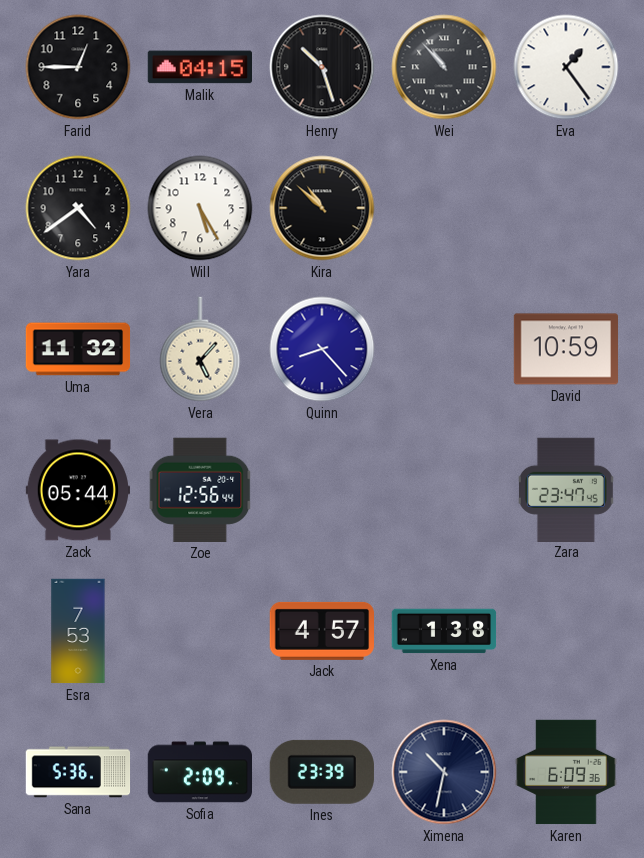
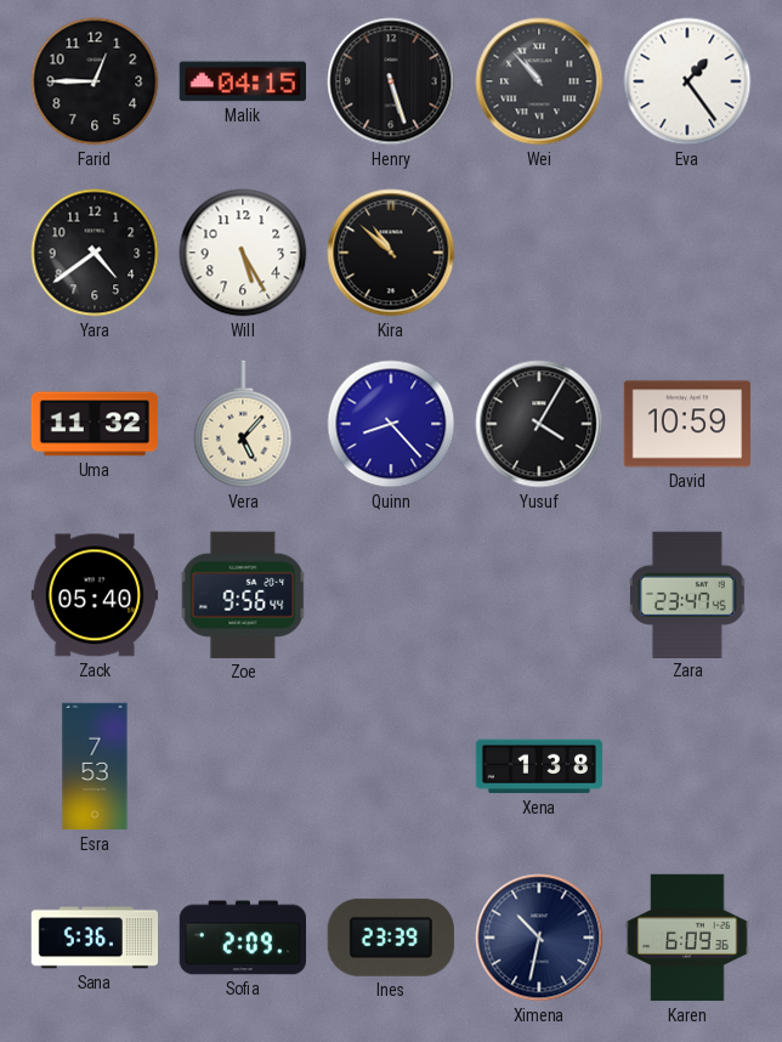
Henry: 10:27 -> 5:27 (391, 81)
Yusuf: none -> 4:05 (539, 424)
Zack: 05:44 -> 05:40 (93, 595)
Zoe: 12:56 -> 9:56 (243, 595)
Jack: 4:57 -> none (321, 631)
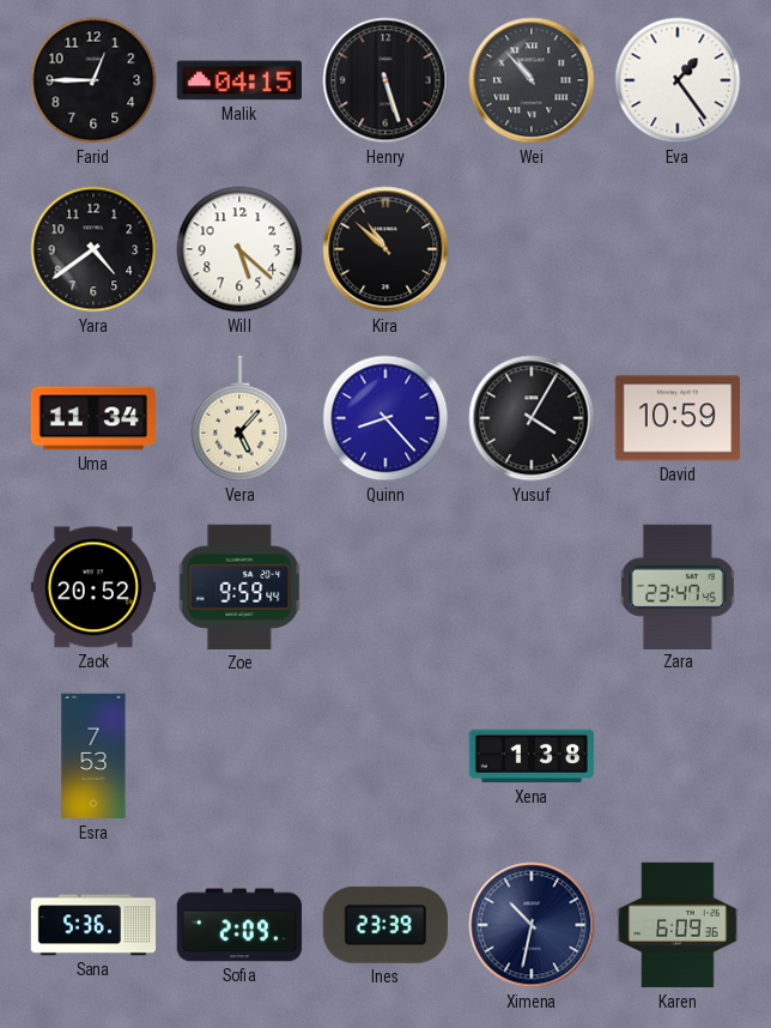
Will: 5:25 -> 5:22 (239, 249)
Uma: 11:32 -> 11:34 (93, 418)
Zack: 05:40 -> 20:52 (92, 587)
Zoe: 9:56 -> 9:59 (239, 587)
